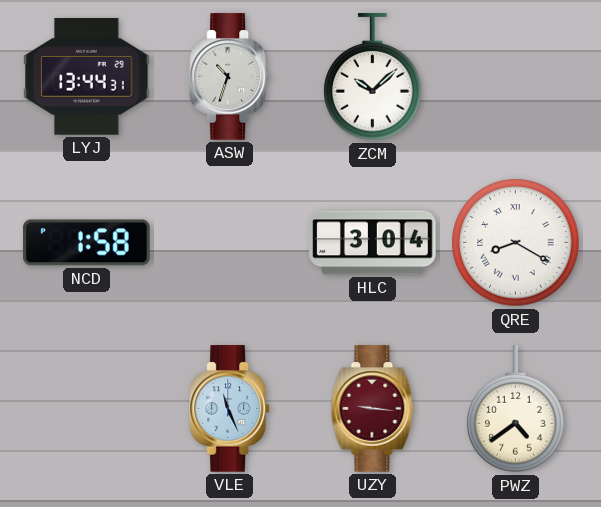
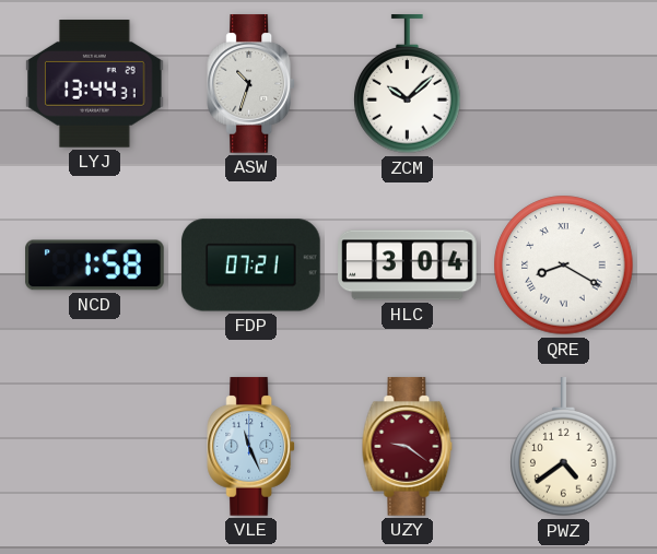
FDP: none -> 07:21 (251, 266)
UZY: 9:16 -> 9:21 (408, 447)
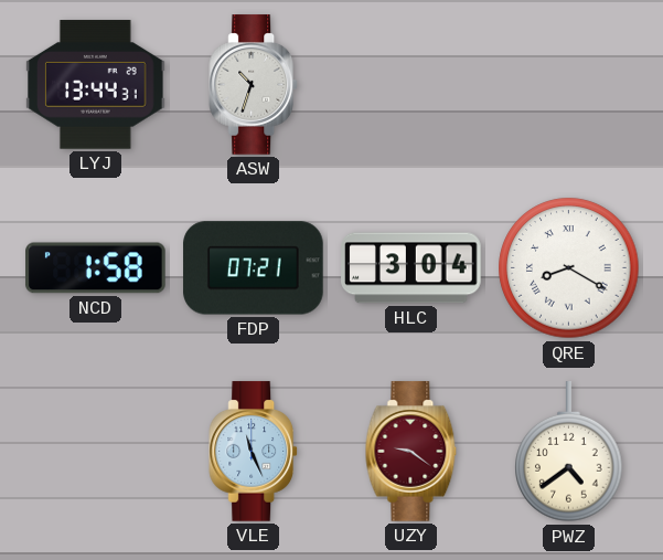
ZCM: 10:08 -> none (408, 84)
